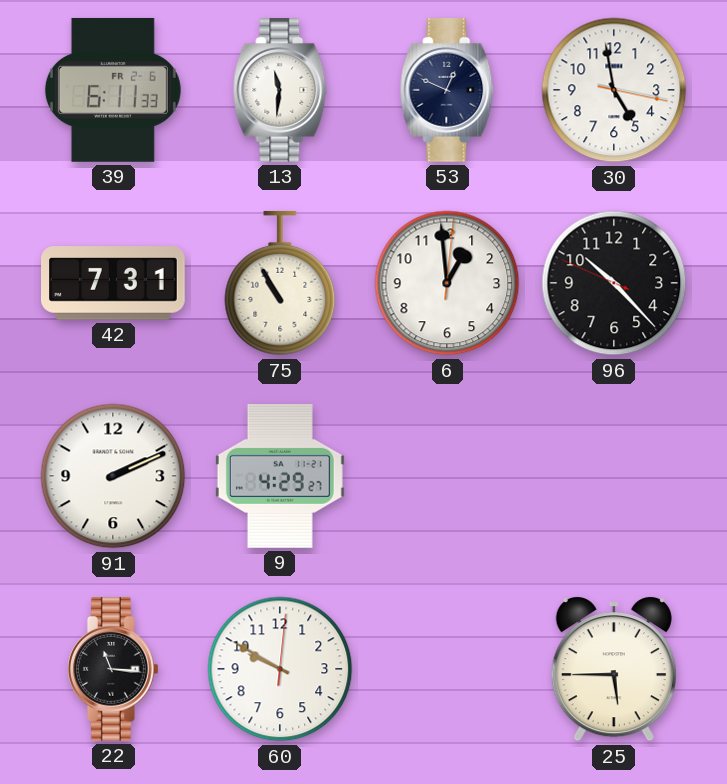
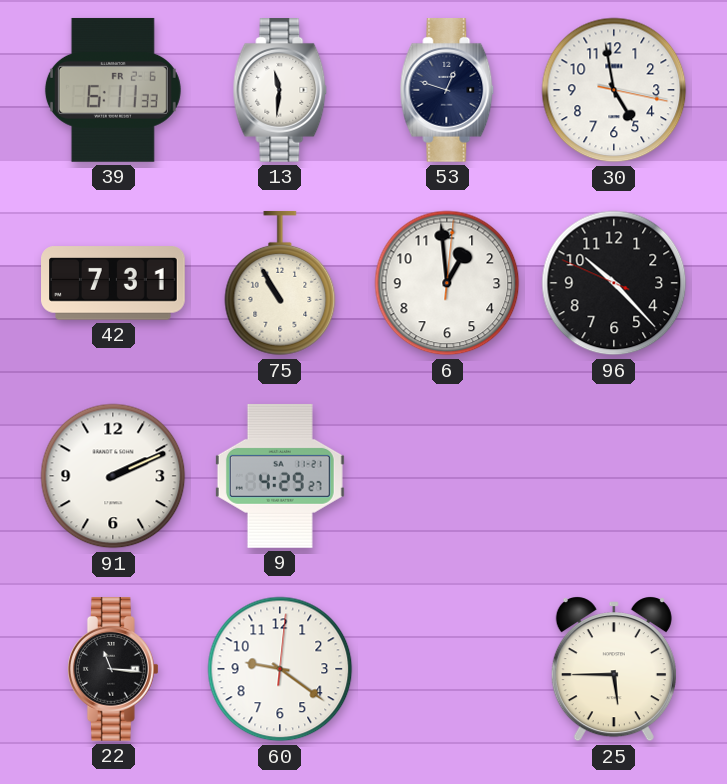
53: 12:49 -> 12:48 (447, 91)
60: 9:50 -> 9:21 (280, 669)
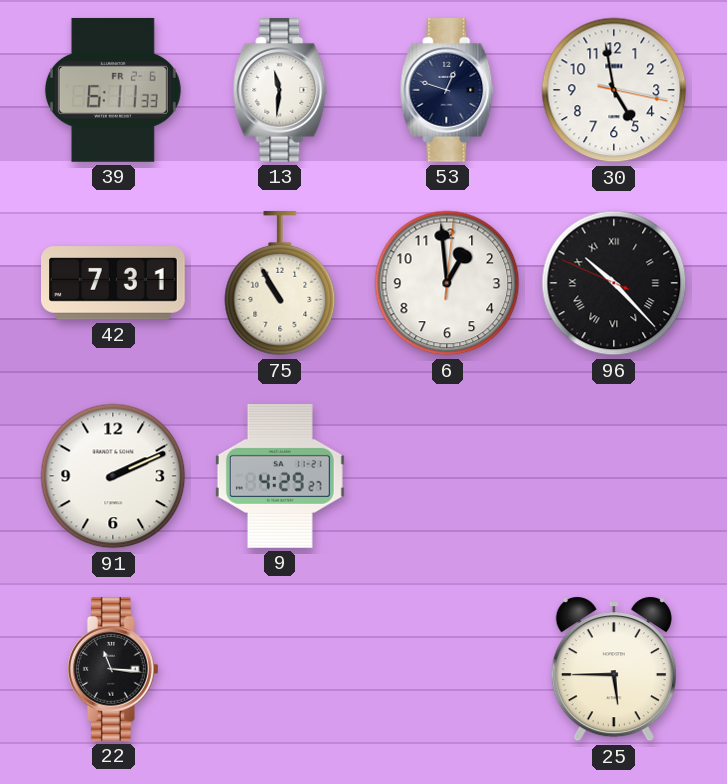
96 numerals: Arabic -> Roman (614, 283)
60: 9:21 -> none (280, 669)
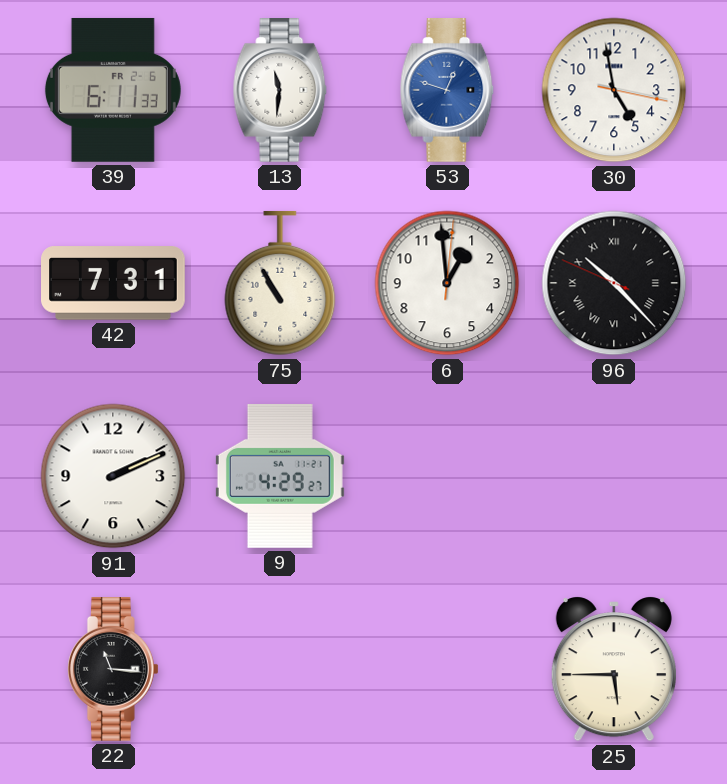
53 dial: navy -> blue (447, 91)
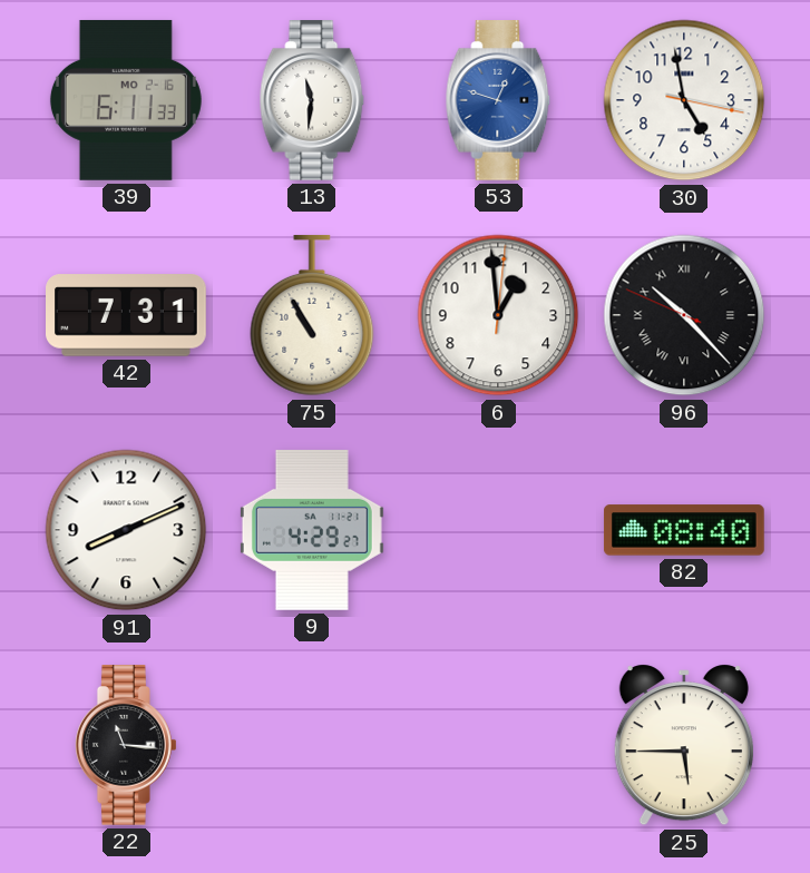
39 date: FR 2-6 -> MO 2-16 (126, 100)
91: 2:11 -> 8:11 (126, 530)
82: none -> 08:40 (684, 530)
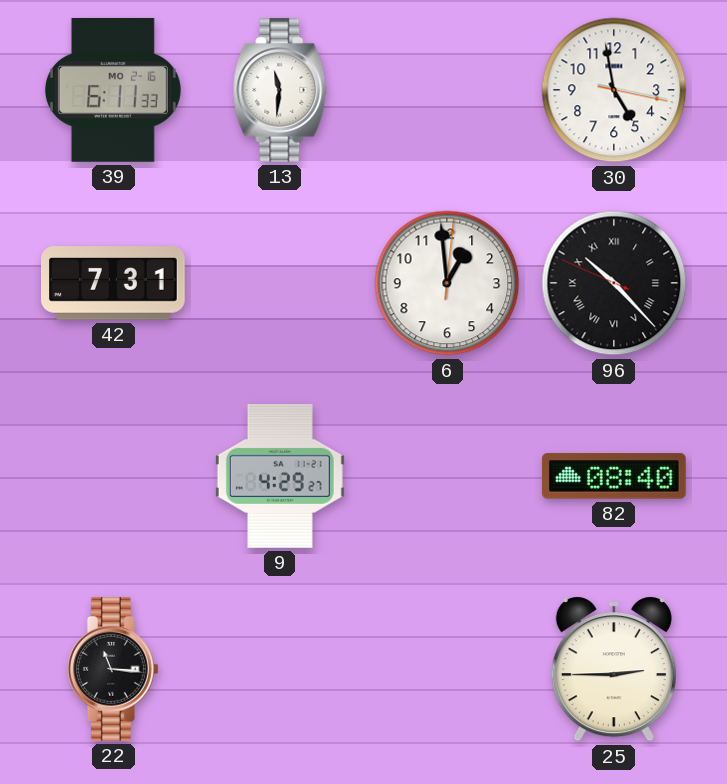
53: 12:48 -> none (498, 101)
75: 10:55 -> none (312, 315)
91: 8:11 -> none (126, 530)
25: 5:45 -> 2:45 (614, 669)
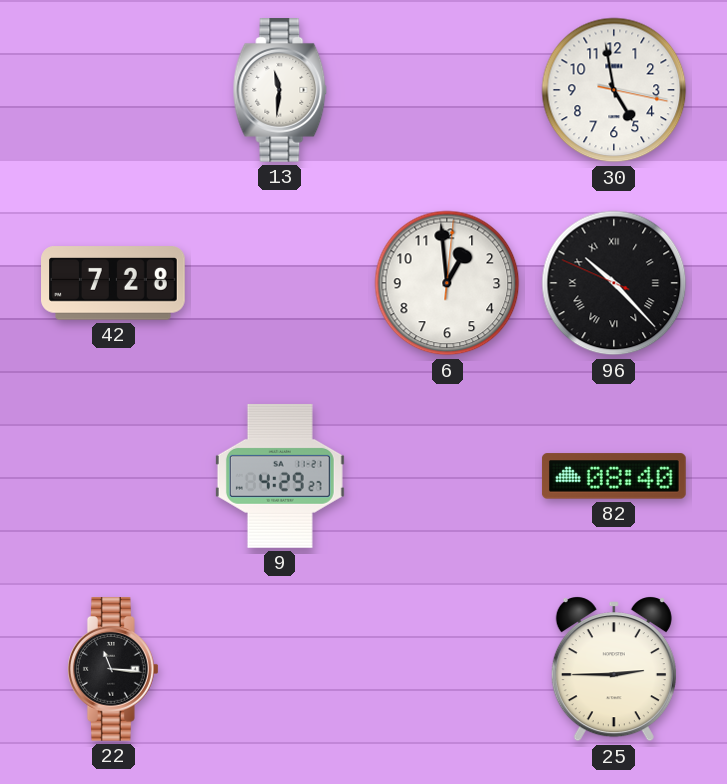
39: 6:11 -> none (113, 90)
42: 7:31 -> 7:28 (114, 283)
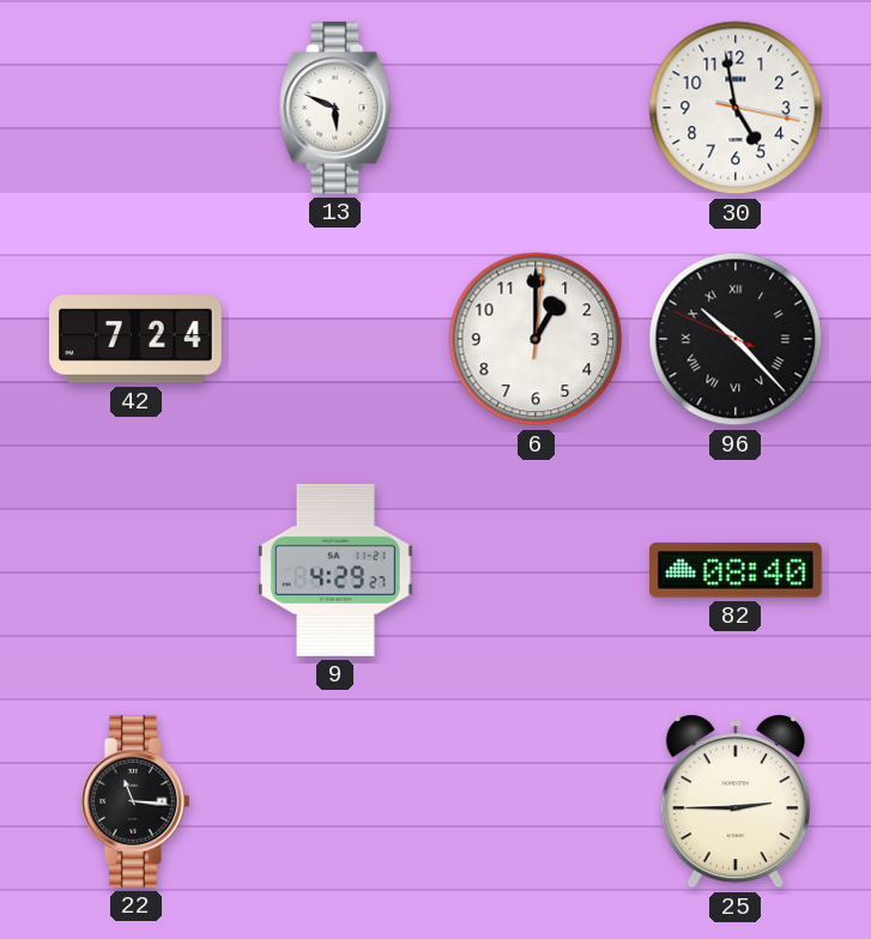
13: 11:31 -> 5:49 (335, 109)
42: 7:28 -> 7:24 (137, 339)
6: 12:59 -> 1:00 (536, 339)
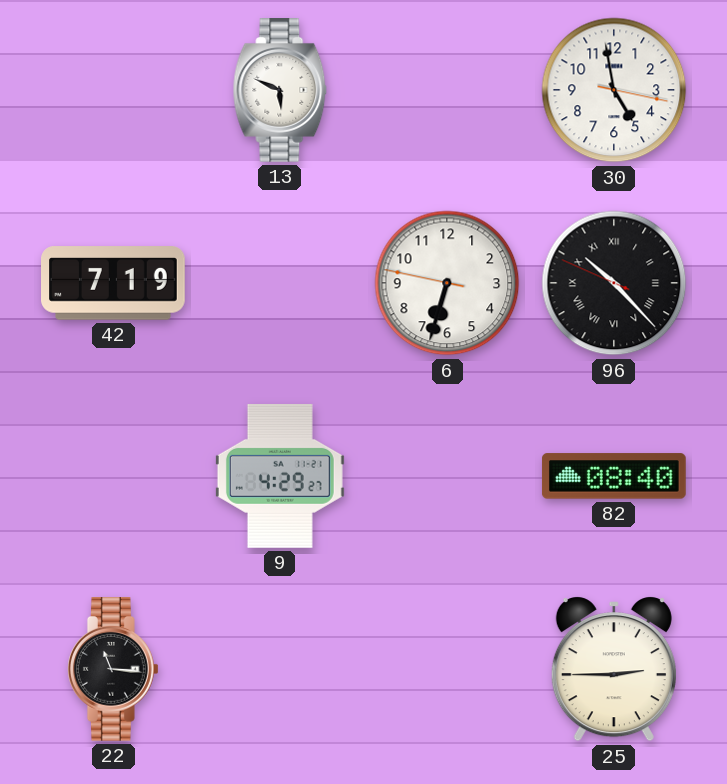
42: 7:24 -> 7:19 (114, 283)
6: 1:00 -> 6:32 (447, 283)
